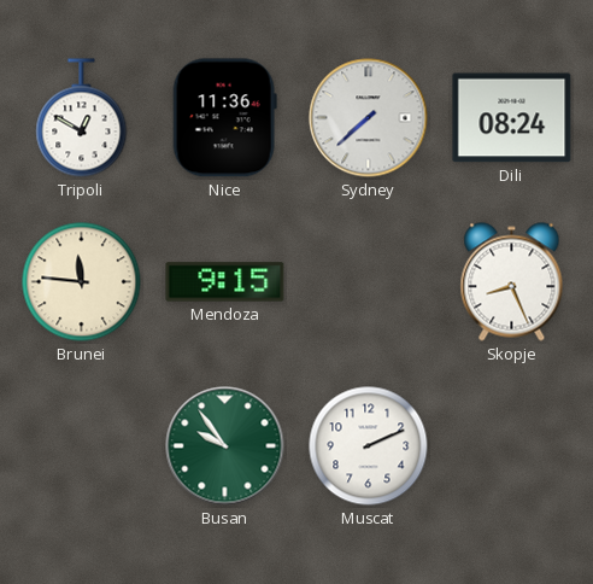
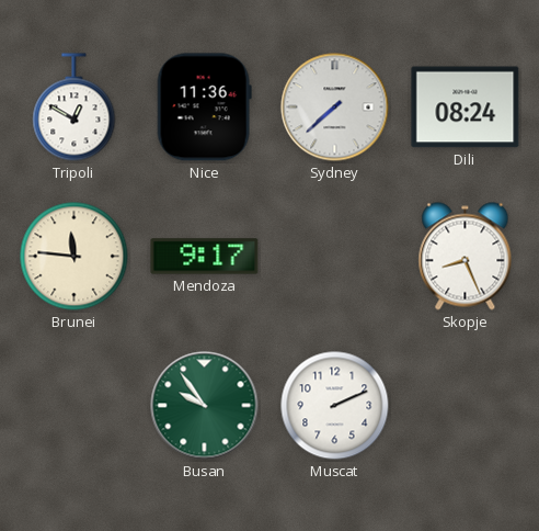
Mendoza: 9:15 -> 9:17 (205, 257)
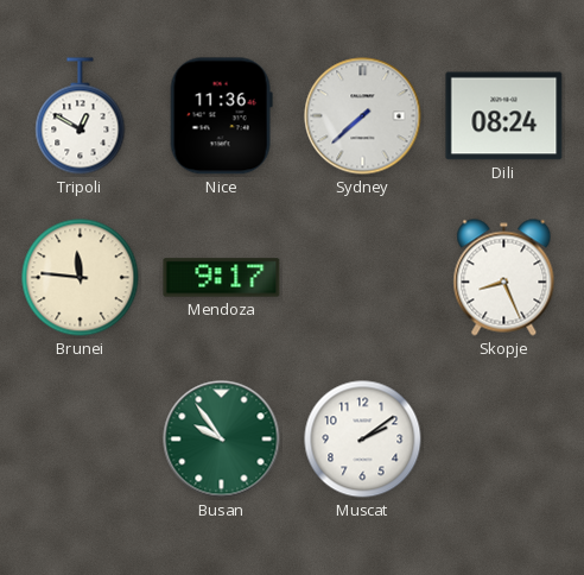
Muscat: 2:11 -> 2:09 (363, 440)
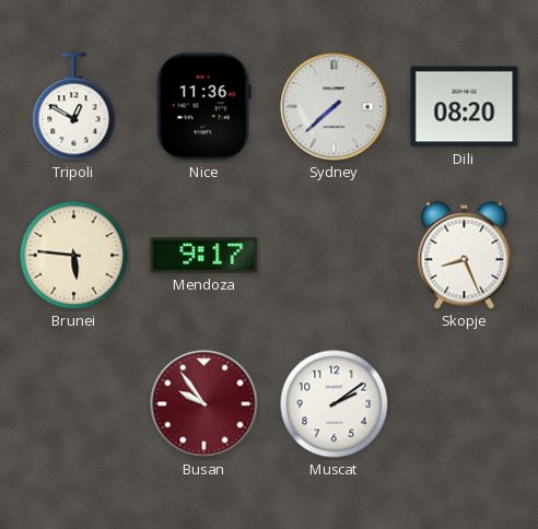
Dili: 08:24 -> 08:20 (465, 107)
Brunei: 11:46 -> 5:46 (74, 256)
Busan dial: green -> burgundy (204, 404)
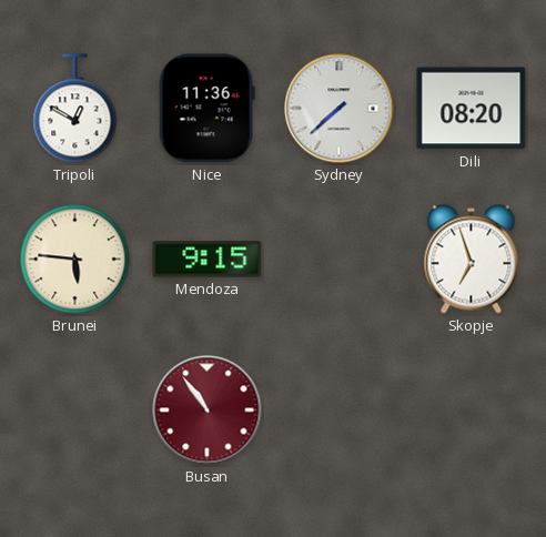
Mendoza: 9:17 -> 9:15 (208, 260)
Skopje: 8:26 -> 6:57 (472, 260)
Busan: 9:54 -> 10:54 (208, 411)
Muscat: 2:09 -> none (335, 404)
